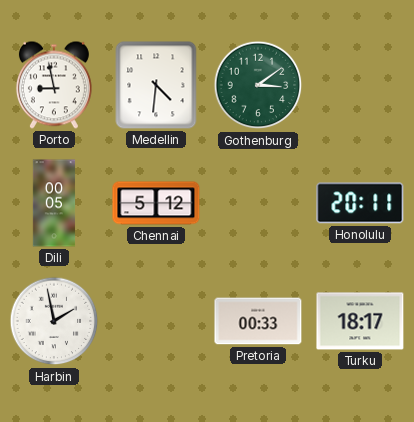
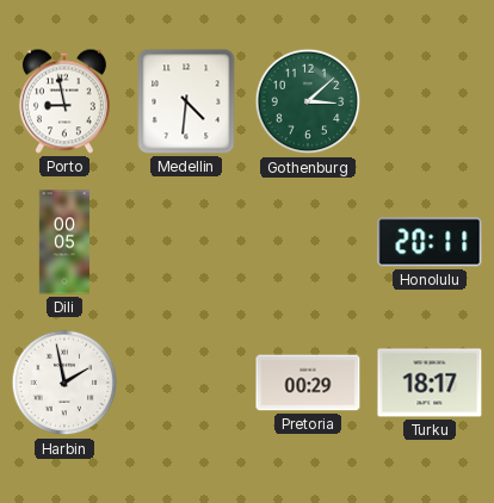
Gothenburg: 3:09 -> 3:08 (308, 101)
Chennai: 5:12 -> none (156, 203)
Pretoria: 00:33 -> 00:29 (308, 383)
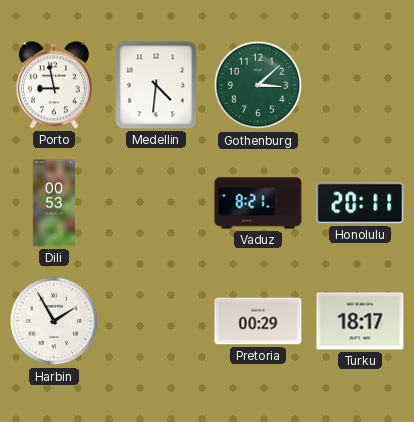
Dili: 00:05 -> 00:53 (54, 203)
Vaduz: none -> 8:21 (258, 203)
Harbin: 1:58 -> 1:55 (54, 321)
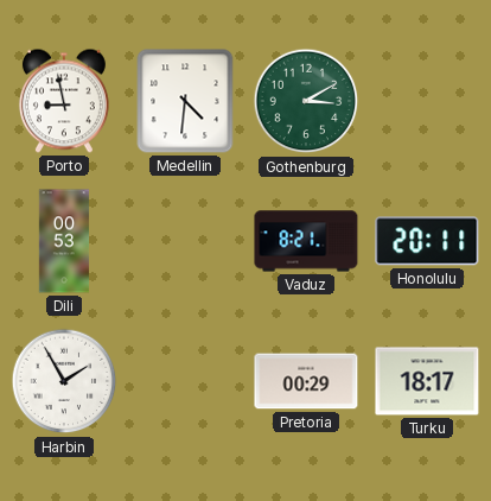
Gothenburg: 3:08 -> 3:10 (306, 101)
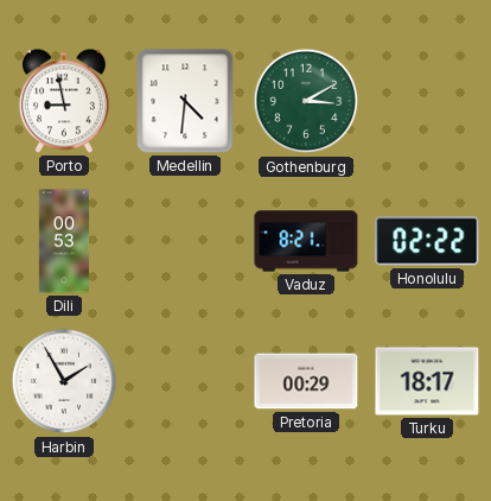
Honolulu: 20:11 -> 02:22 (427, 241)
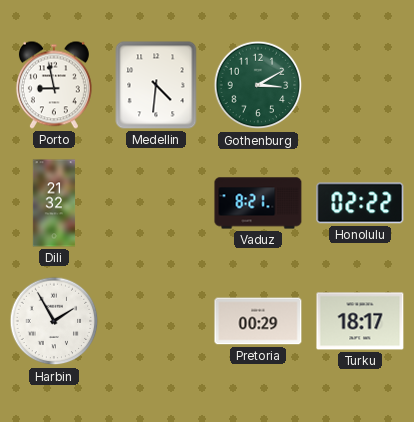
Dili: 00:53 -> 21:32 (54, 203)
